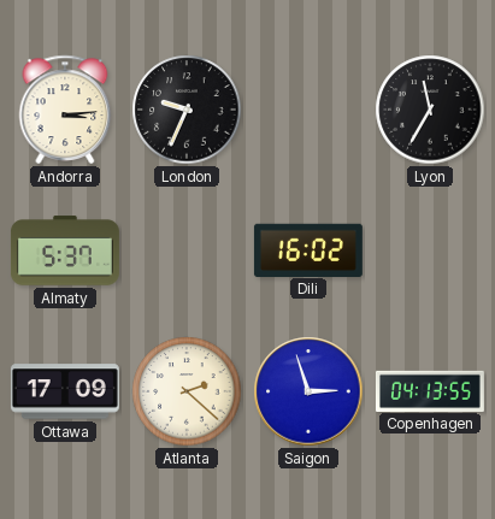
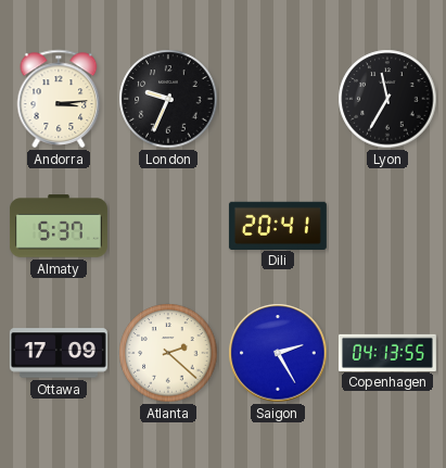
Dili: 16:02 -> 20:41 (278, 225)
Saigon: 2:57 -> 2:25 (278, 353)
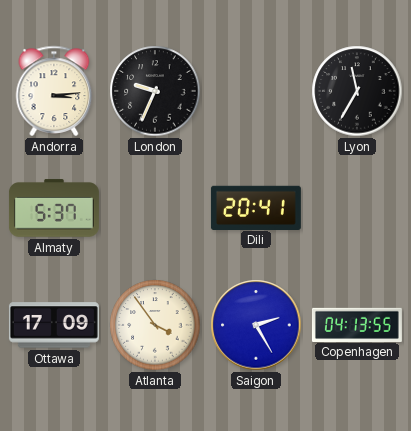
Atlanta: 2:22 -> 3:54 (155, 325)
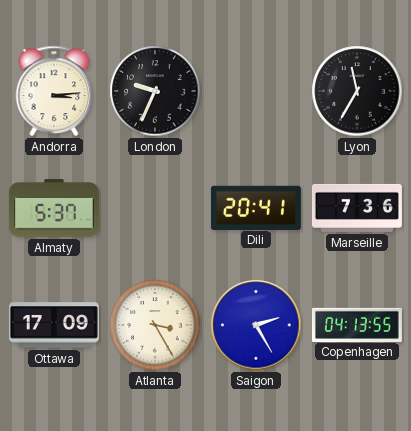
Marseille: none -> 7:36 (357, 208)
Atlanta: 3:54 -> 3:25 (155, 325)
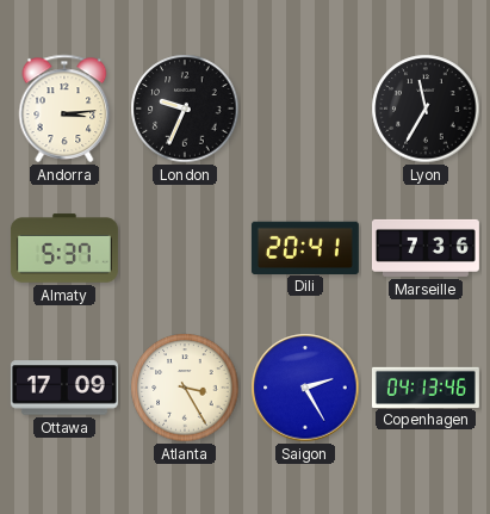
Copenhagen: 04:13:55 -> 04:13:46 (426, 386)
